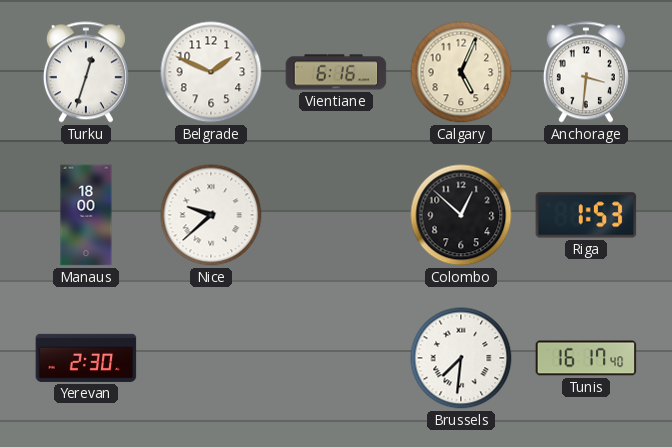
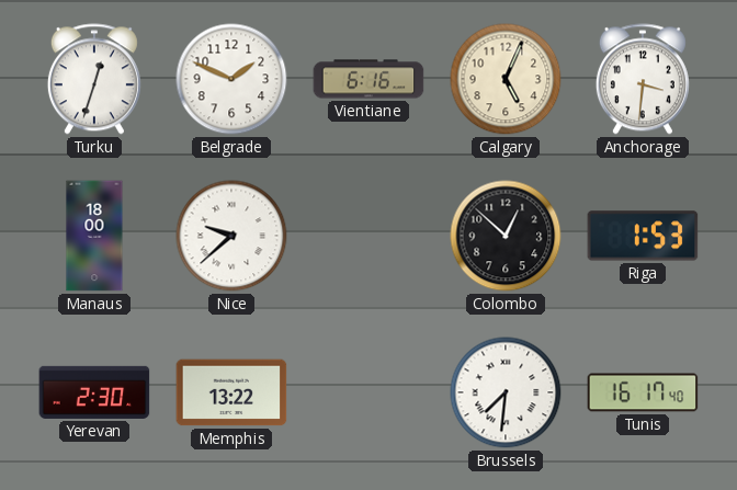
Memphis: none -> 13:22 (231, 392)
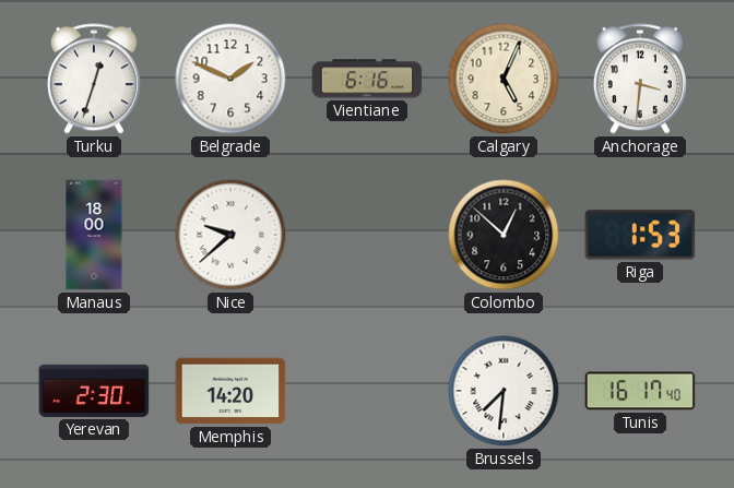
Memphis: 13:22 -> 14:20 (230, 391)
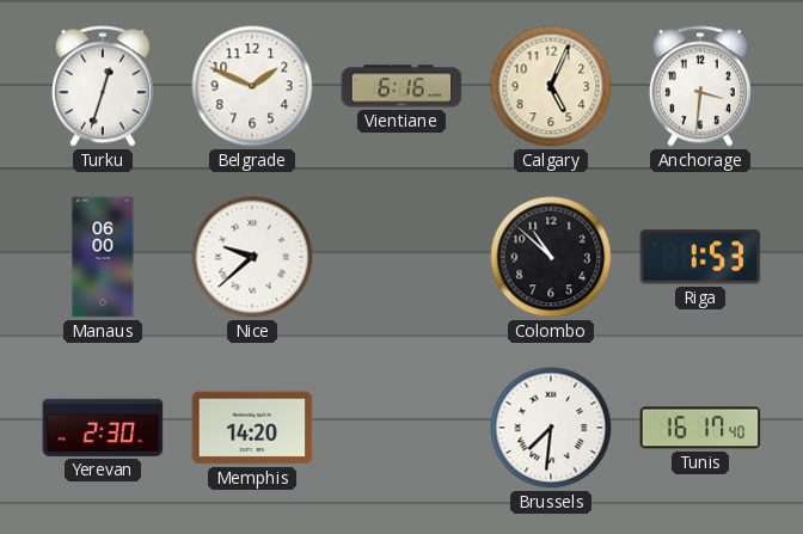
Manaus: 18:00 -> 06:00 (103, 257)
Colombo: 12:52 -> 10:52 (551, 257)
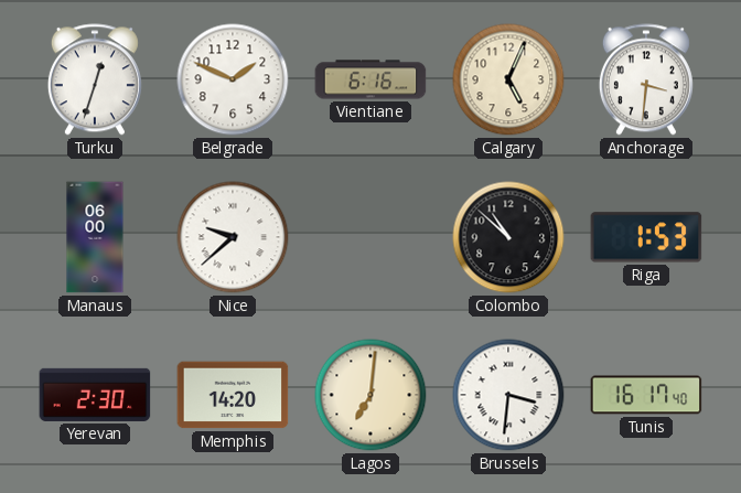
Lagos: none -> 7:01 (370, 395)
Brussels: 7:31 -> 3:31 (508, 395)
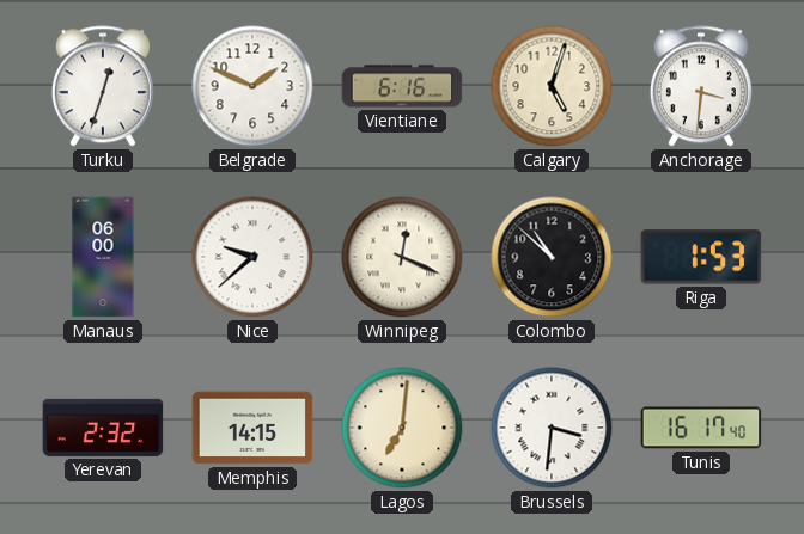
Calgary: 5:04 -> 5:03 (552, 86)
Winnipeg: none -> 12:19 (402, 257)
Yerevan: 2:30 -> 2:32 (103, 428)
Memphis: 14:20 -> 14:15 (252, 428)
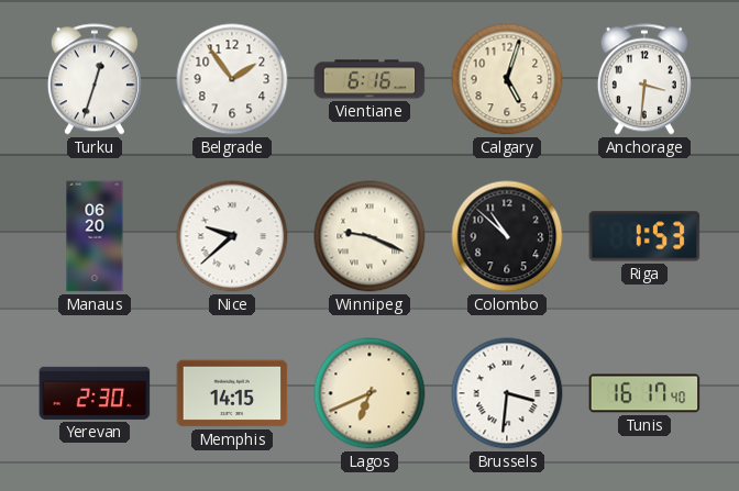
Belgrade: 1:49 -> 1:54 (232, 79)
Manaus: 06:00 -> 06:20 (95, 236)
Winnipeg: 12:19 -> 9:19 (369, 236)
Yerevan: 2:32 -> 2:30 (95, 393)
Lagos: 7:01 -> 6:41 (369, 393)
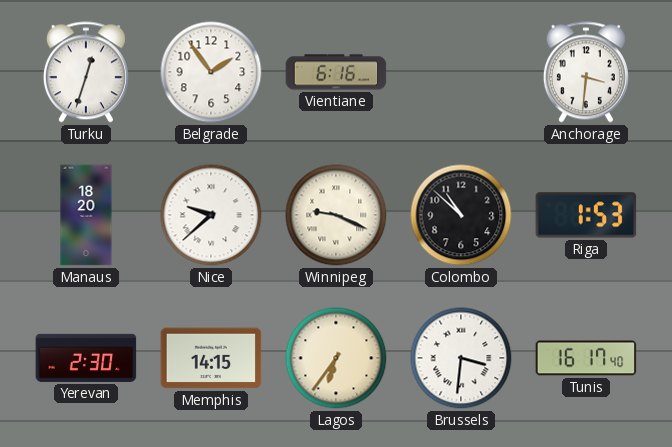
Calgary: 5:03 -> none (507, 79)
Manaus: 06:20 -> 18:20 (86, 215)
Lagos: 6:41 -> 6:36 (336, 358)
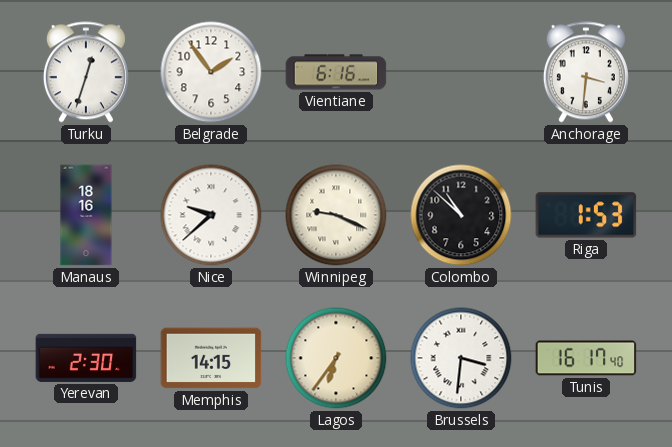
Manaus: 18:20 -> 18:16 (86, 215)
